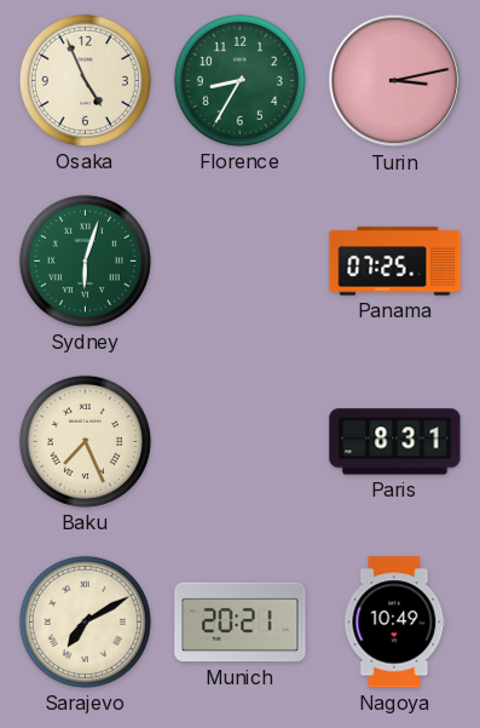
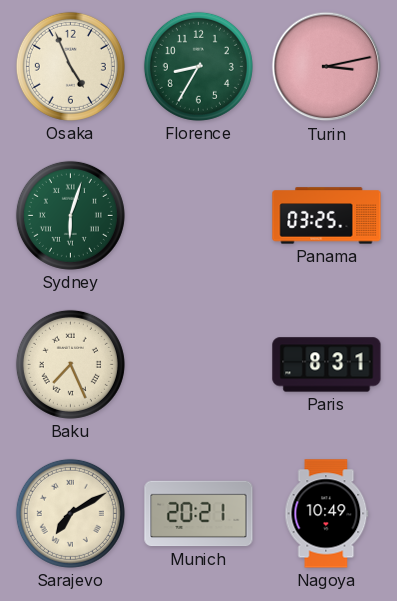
Panama: 07:25 -> 03:25 (327, 216)
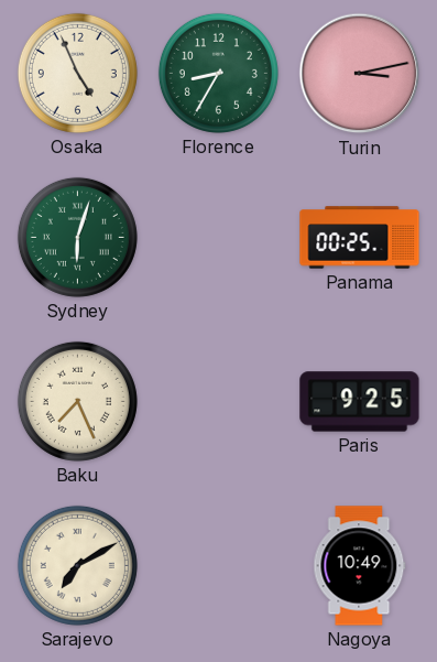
Panama: 03:25 -> 00:25 (360, 238)
Paris: 8:31 -> 9:25 (360, 402)
Munich: 20:21 -> none (199, 514)
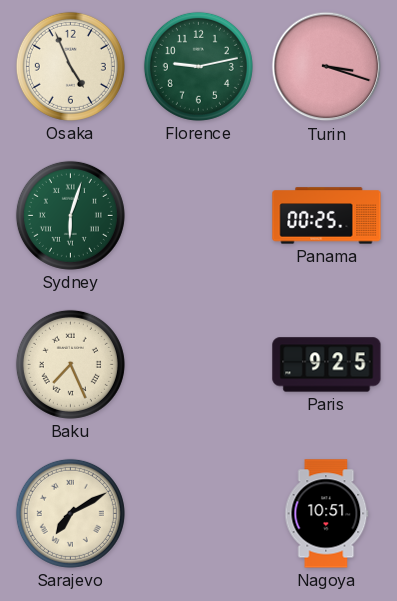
Florence: 8:35 -> 9:13 (198, 66)
Turin: 3:13 -> 3:18 (327, 67)
Nagoya: 10:49 -> 10:51 (327, 514)
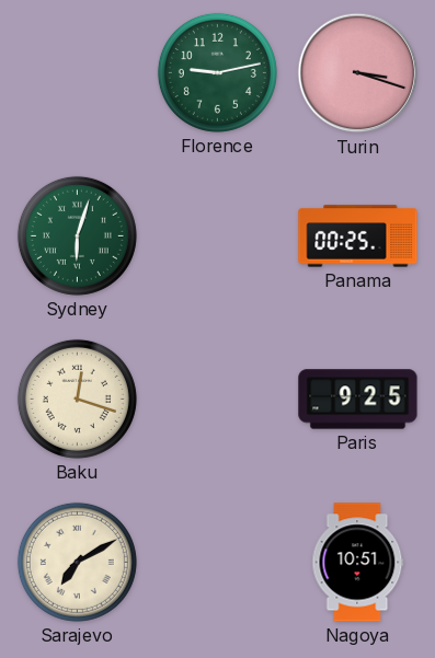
Osaka: 4:56 -> none (70, 66)
Baku: 7:26 -> 12:18 (77, 399)
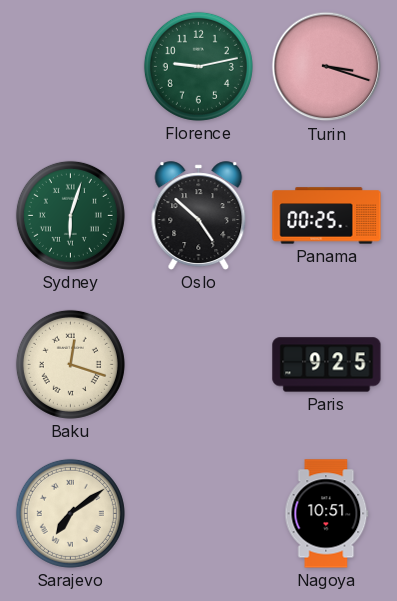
Oslo: none -> 4:52 (199, 216)
Sarajevo: 7:10 -> 7:09 (70, 513)
